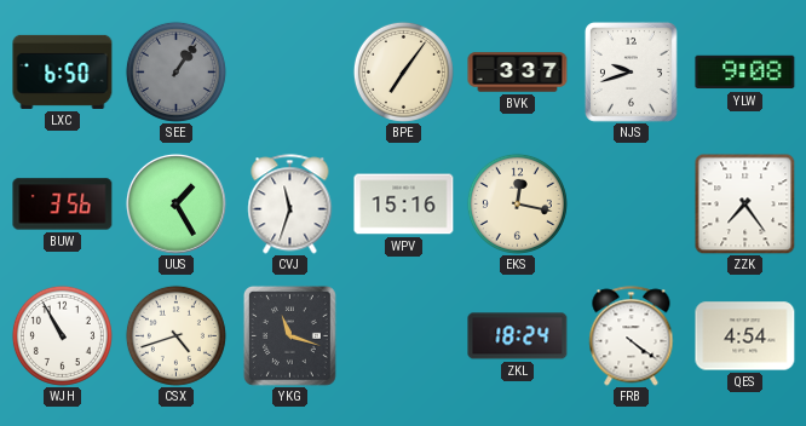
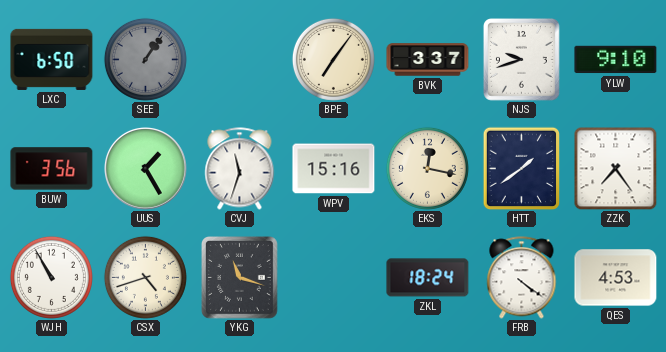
YLW: 9:08 -> 9:10 (616, 60)
HTT: none -> 1:39 (522, 168)
QES: 4:54 -> 4:53 (616, 278)
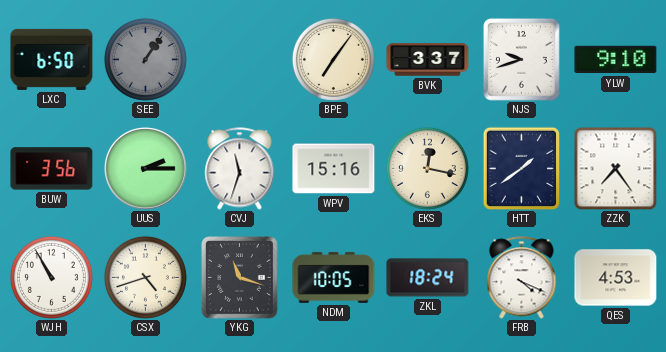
UUS: 1:25 -> 2:15 (146, 169)
NDM: none -> 10:05 (334, 277)
FRB: 4:21 -> 4:19 (522, 278)
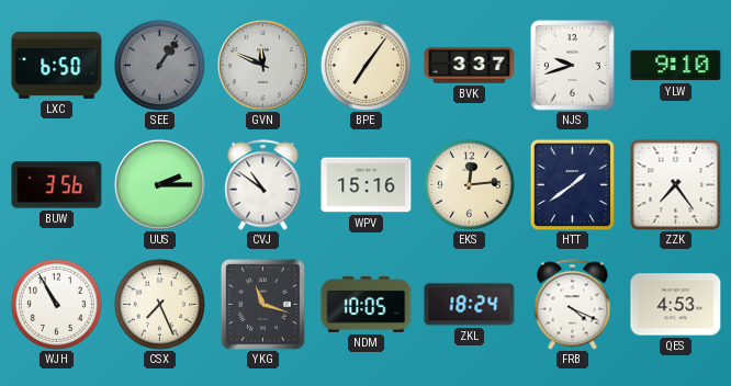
GVN: none -> 11:49 (263, 66)
CVJ: 11:33 -> 10:51 (263, 185)
EKS: 12:17 -> 12:14 (469, 184)
CSX: 4:42 -> 7:26 (159, 304)
